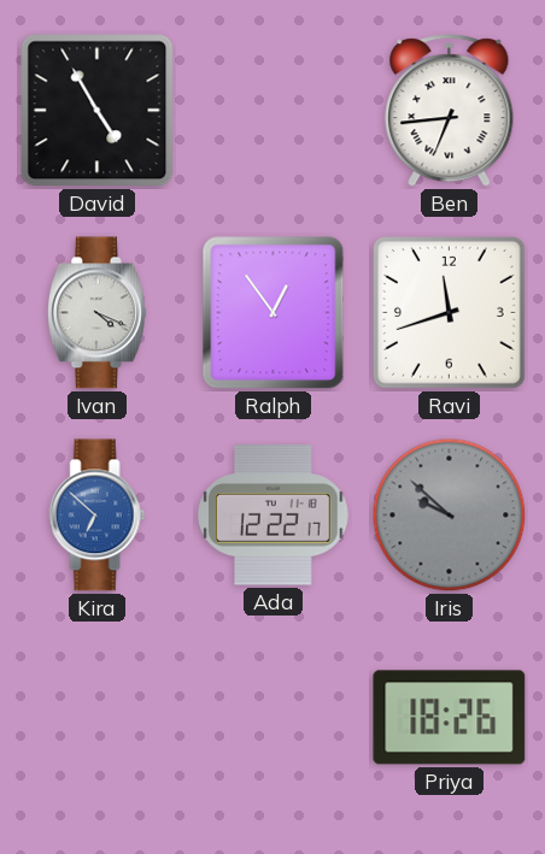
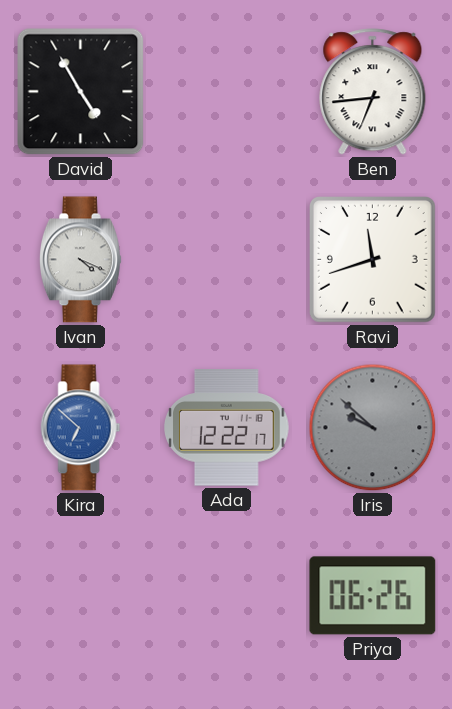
Ralph: 12:54 -> none (274, 313)
Priya: 18:26 -> 06:26 (373, 596)
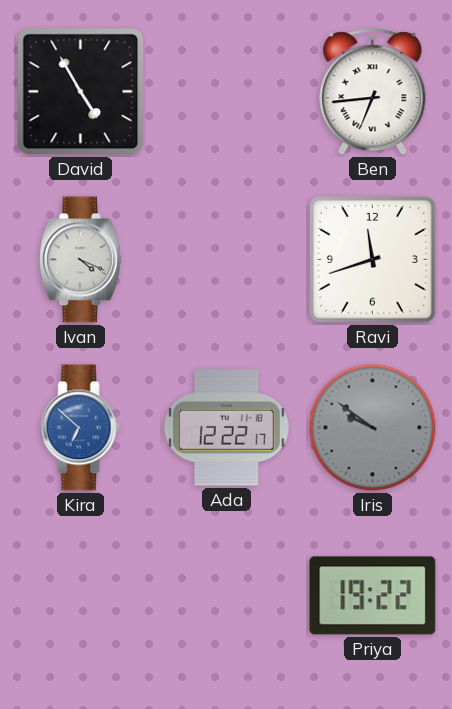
Iris: 9:52 -> 9:51 (373, 428)
Priya: 06:26 -> 19:22 (373, 596)
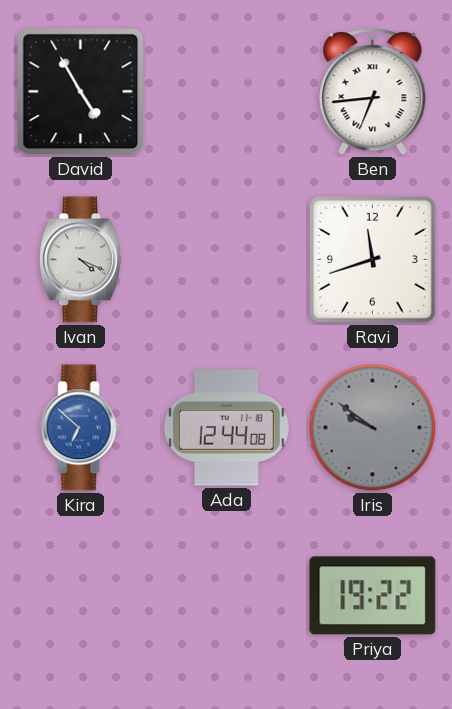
Ada: 12:22 -> 12:44 (227, 428)
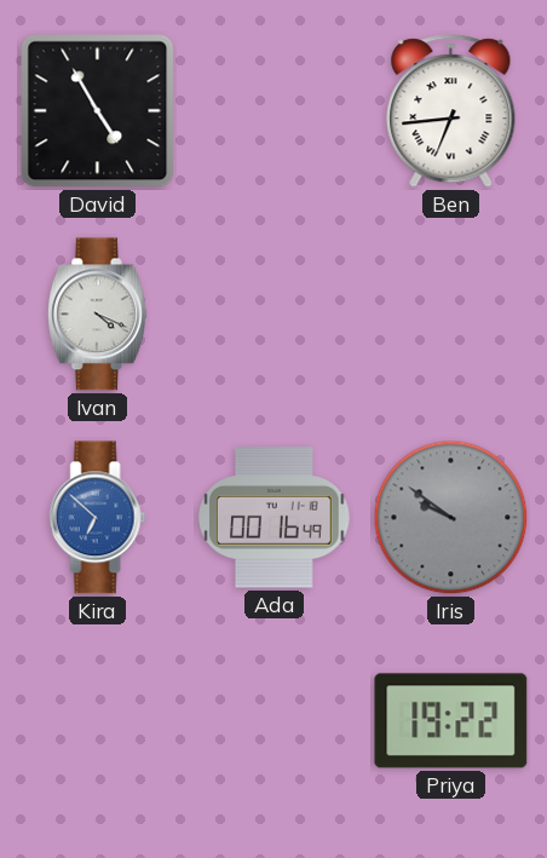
Ravi: 11:42 -> none (373, 260)
Ada: 12:44 -> 00:16 (275, 518)
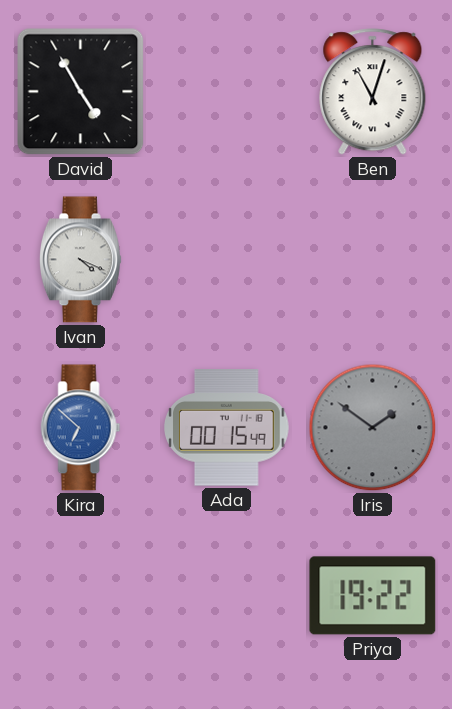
Ben: 6:44 -> 11:03 (373, 92)
Ada: 00:16 -> 00:15 (227, 428)
Iris: 9:51 -> 1:51 (373, 428)
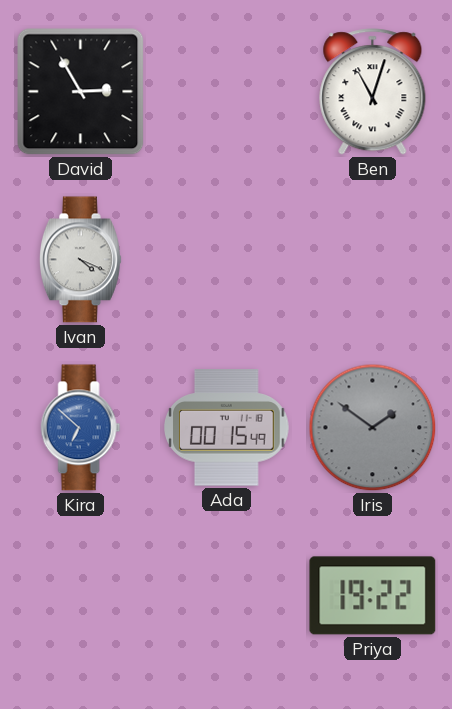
David: 4:55 -> 2:55 (81, 92)
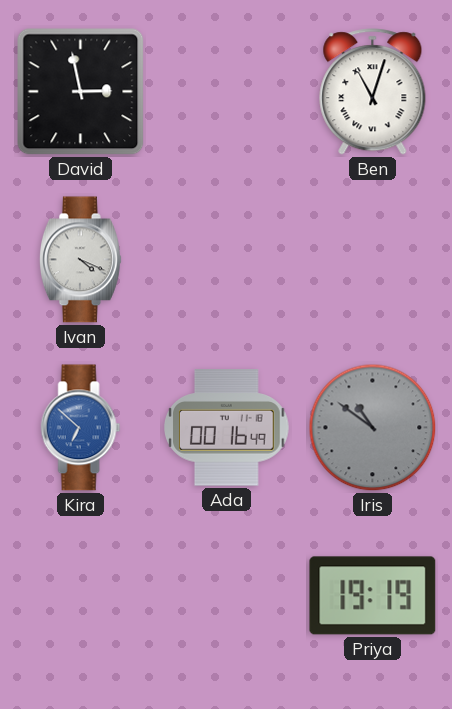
David: 2:55 -> 2:58 (81, 92)
Ada: 00:15 -> 00:16 (227, 428)
Iris: 1:51 -> 10:51 (373, 428)
Priya: 19:22 -> 19:19 (373, 596)
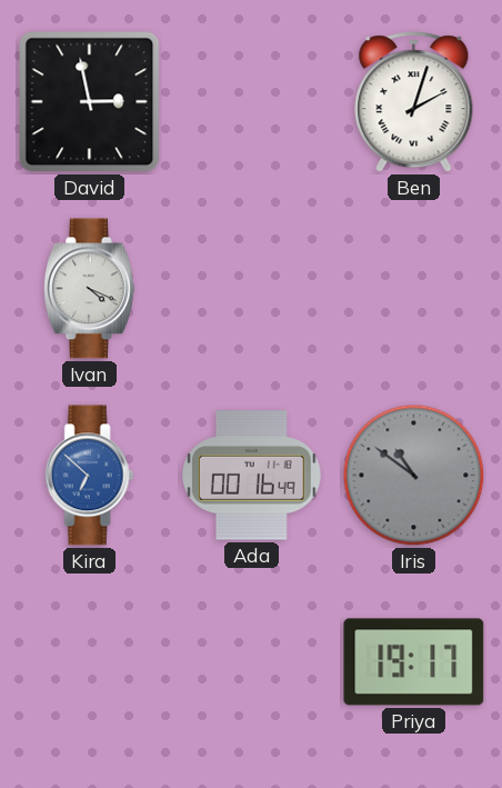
Ben: 11:03 -> 2:03 (414, 102)
Priya: 19:19 -> 19:17 (414, 662)
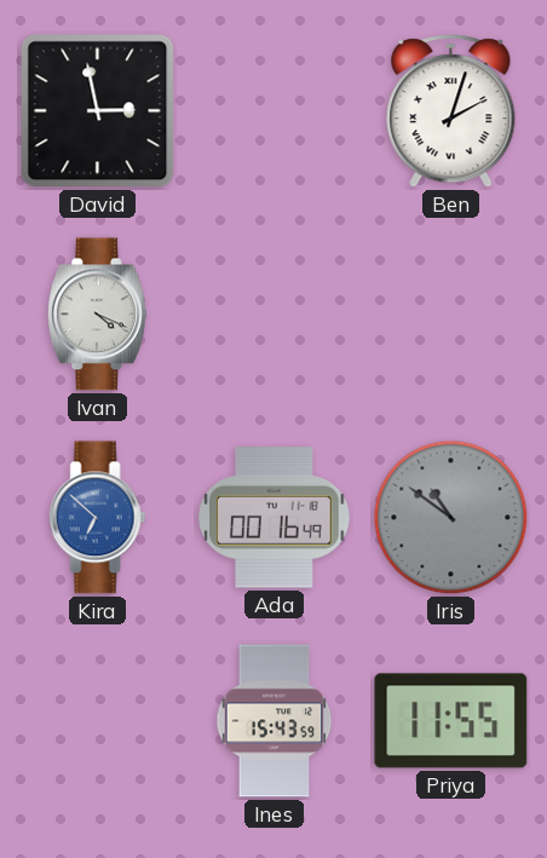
Ines: none -> 15:43 (275, 721)
Priya: 19:17 -> 11:55 (451, 721)
